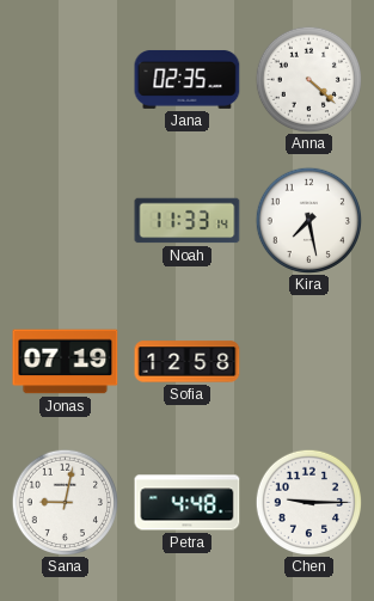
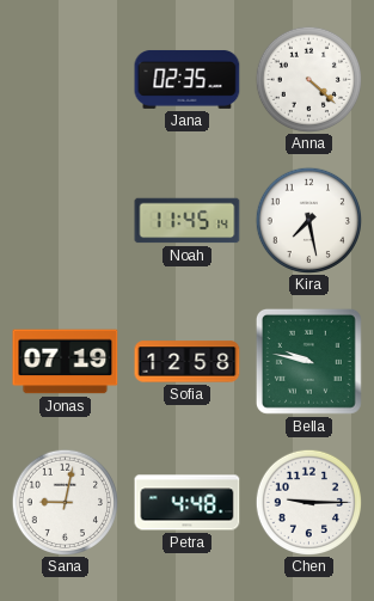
Noah: 11:33 -> 11:45 (188, 221)
Bella: none -> 9:47 (308, 361)
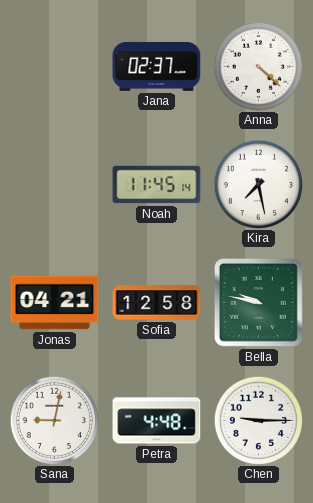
Jana: 02:35 -> 02:37 (157, 66)
Jonas: 07:19 -> 04:21 (55, 303)
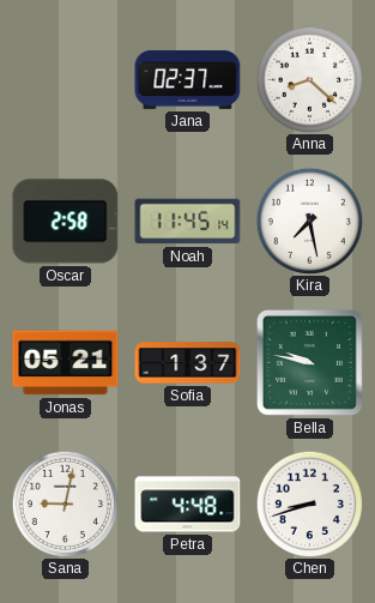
Anna: 4:22 -> 8:22 (309, 79)
Oscar: none -> 2:58 (66, 222)
Jonas: 04:21 -> 05:21 (66, 363)
Sofia: 12:58 -> 1:37 (188, 363)
Chen: 9:15 -> 8:42 (309, 503)
